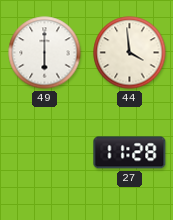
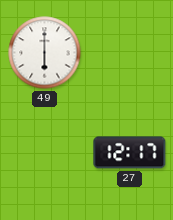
44: 3:59 -> none (130, 53)
27: 11:28 -> 12:17 (130, 153)
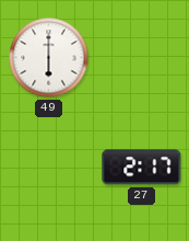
27: 12:17 -> 2:17 (142, 168)
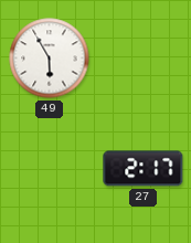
49: 6:00 -> 5:55 (50, 59)
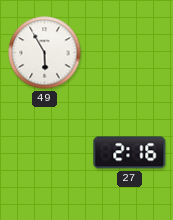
27: 2:17 -> 2:16 (130, 153)
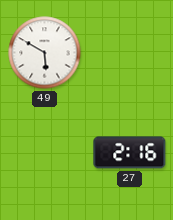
49: 5:55 -> 5:50 (45, 53)
